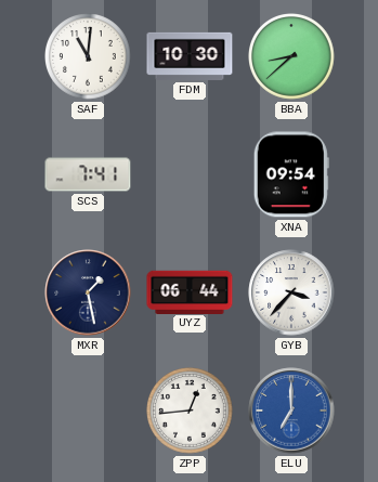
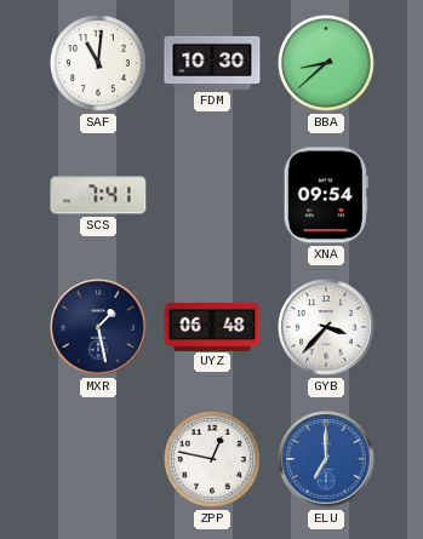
UYZ: 06:44 -> 06:48 (212, 326)
ZPP: 12:44 -> 12:47 (212, 459)
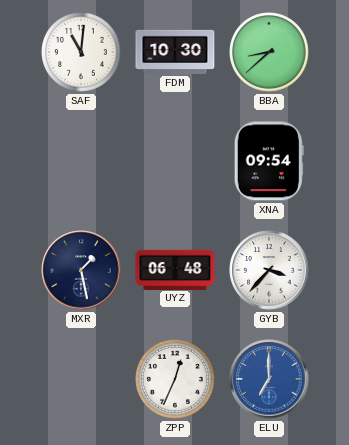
SCS: 7:41 -> none (98, 195)
ZPP: 12:47 -> 12:34 (175, 379)
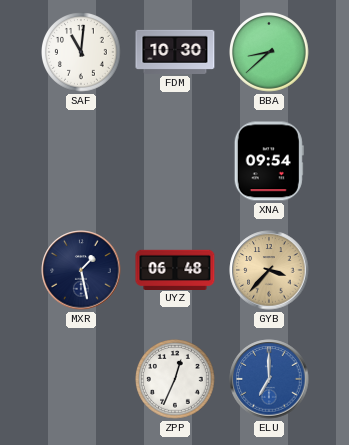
GYB dial: white -> champagne (269, 270)
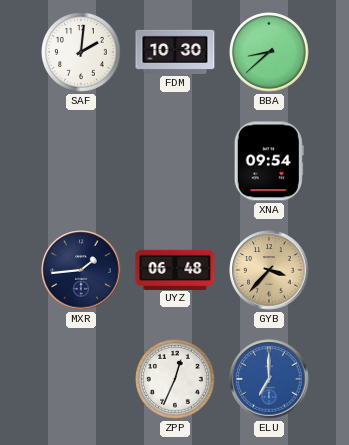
SAF: 11:01 -> 2:01 (81, 52)
MXR: 1:28 -> 1:44 (81, 270)
